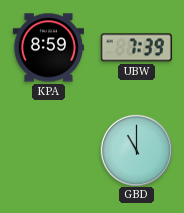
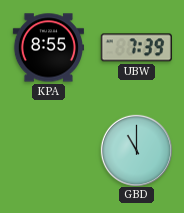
KPA: 8:59 -> 8:55 (48, 48)
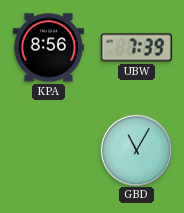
KPA: 8:55 -> 8:56 (48, 48)
GBD: 11:00 -> 11:05 (136, 150)
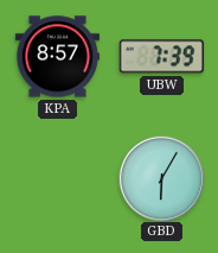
KPA: 8:56 -> 8:57 (57, 57)
GBD: 11:05 -> 6:05 (161, 178)
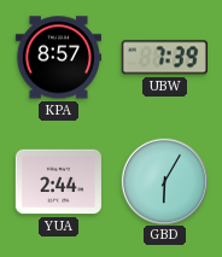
YUA: none -> 2:44 (58, 182)
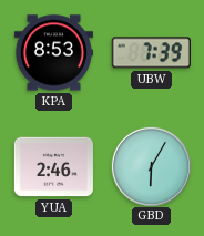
KPA: 8:57 -> 8:53 (53, 53)
YUA: 2:44 -> 2:46 (53, 167)
